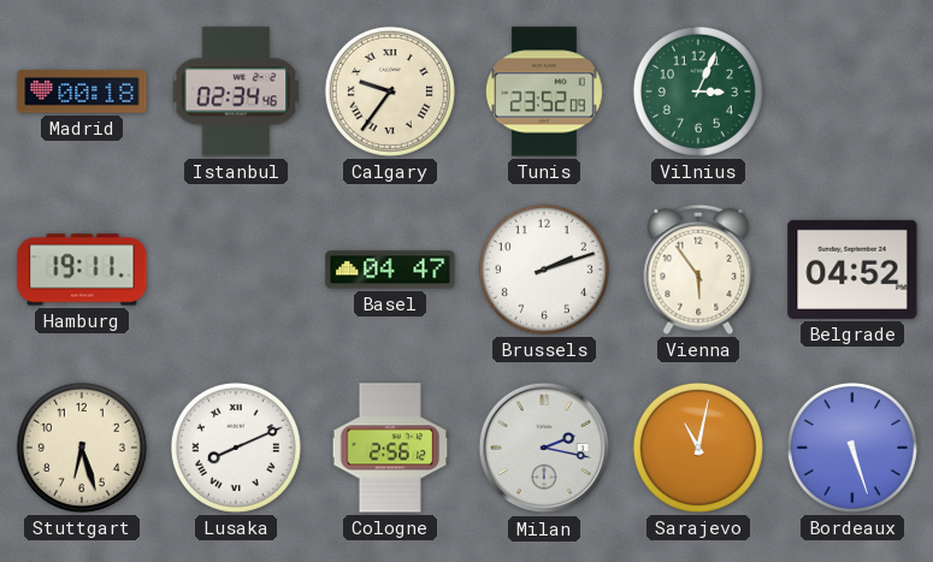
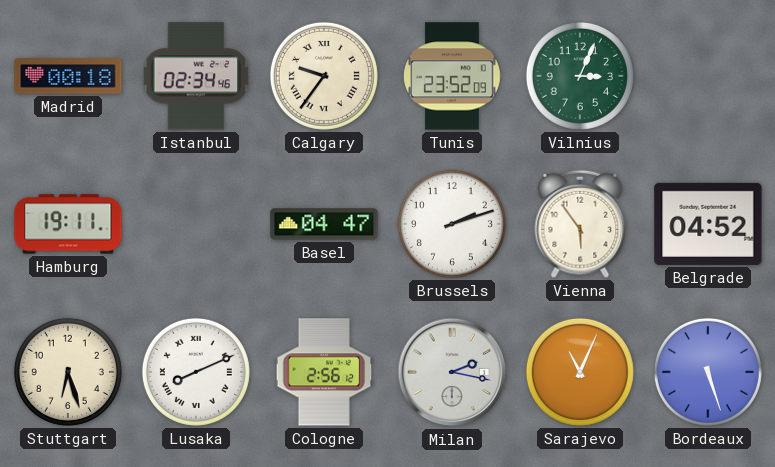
Sarajevo: 11:02 -> 11:04 (580, 372)
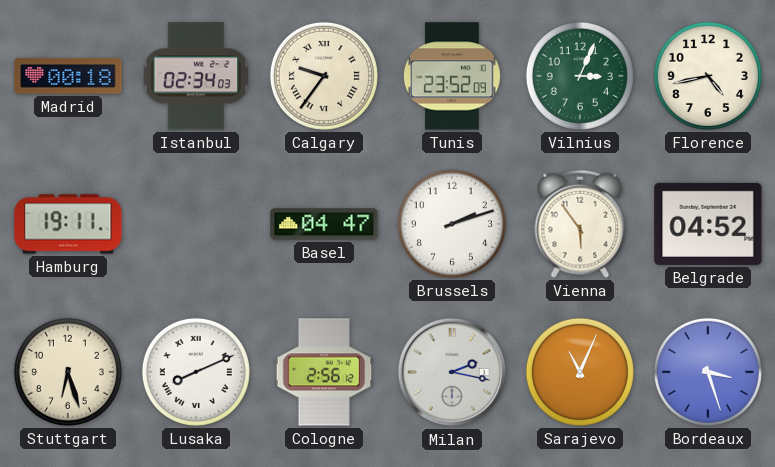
Istanbul: 02:34:46 -> 02:34:03 (196, 76)
Florence: none -> 4:43 (708, 76)
Bordeaux: 5:27 -> 3:27 (708, 372)
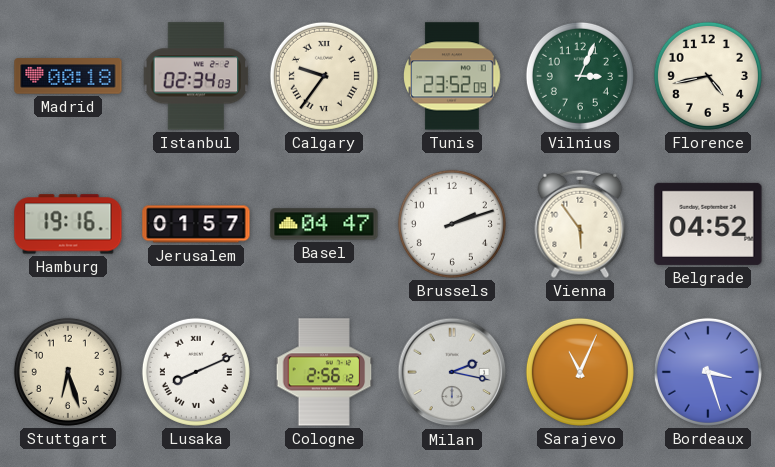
Hamburg: 19:11 -> 19:16 (68, 224)
Jerusalem: none -> 01:57 (196, 224)
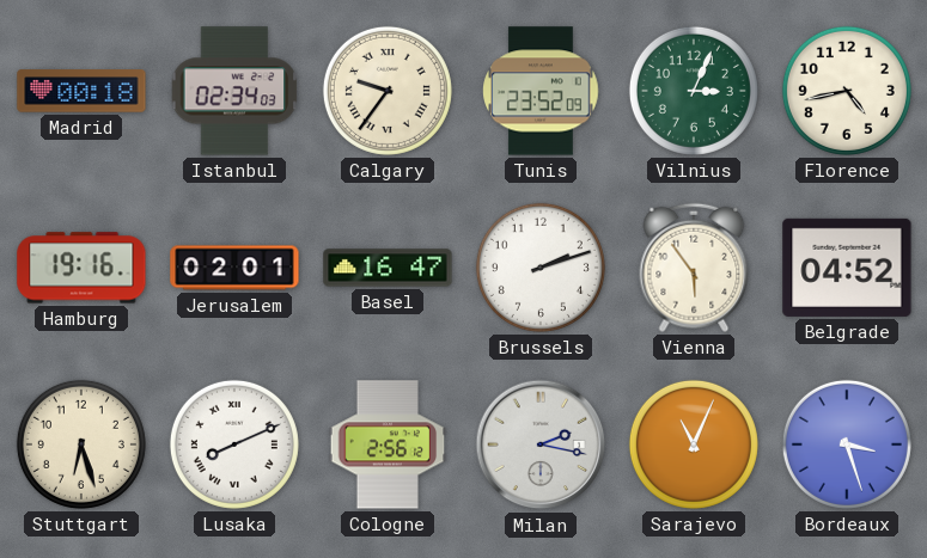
Jerusalem: 01:57 -> 02:01 (234, 268)
Basel: 04:47 -> 16:47 (388, 268)
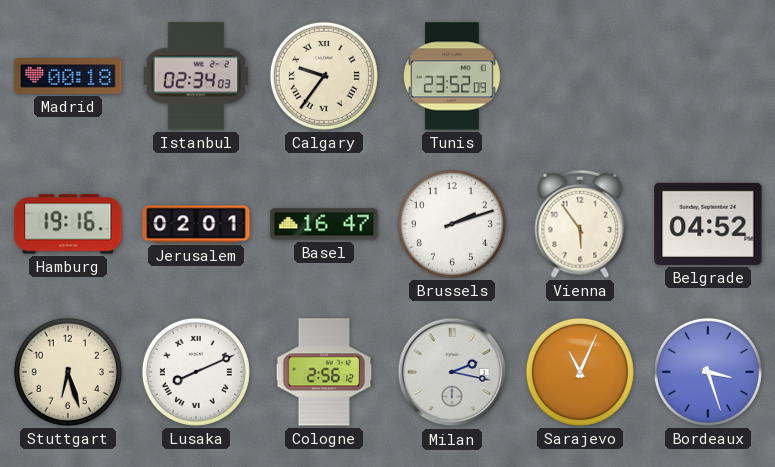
Vilnius: 3:04 -> none (694, 91)
Florence: 4:43 -> none (847, 91)
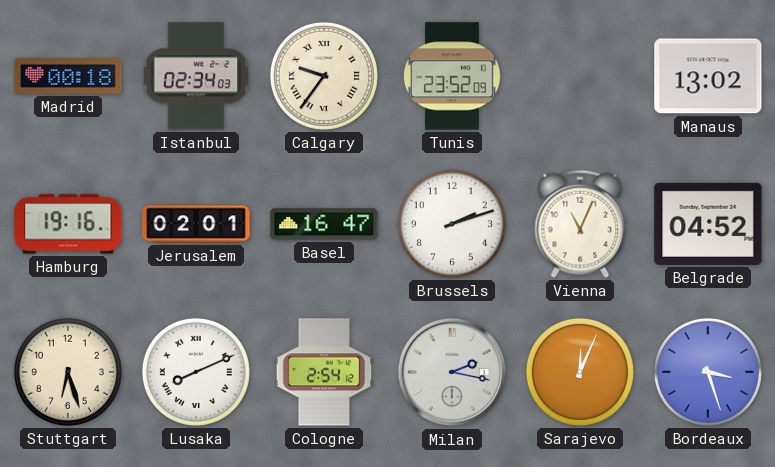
Manaus: none -> 13:02 (708, 76)
Vienna: 5:54 -> 11:04 (580, 224)
Cologne: 2:56 -> 2:54 (324, 372)
Sarajevo: 11:04 -> 12:04 (580, 372)
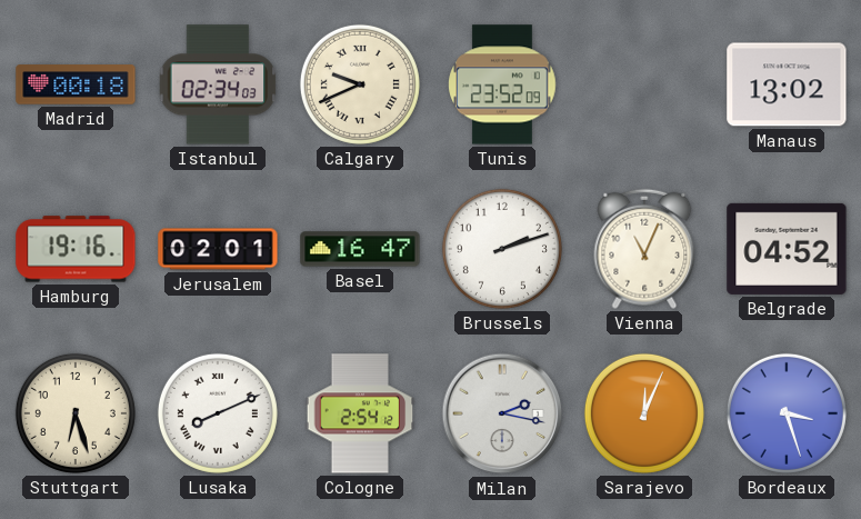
Calgary: 9:36 -> 9:41 (360, 84)
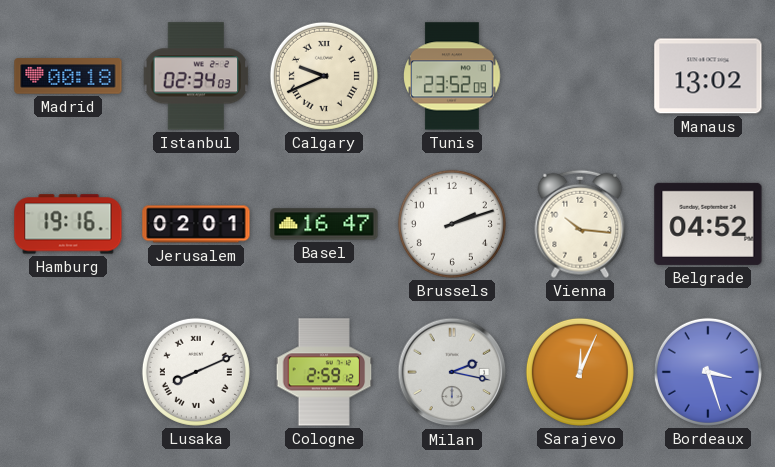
Vienna: 11:04 -> 10:16 (580, 224)
Stuttgart: 6:27 -> none (76, 413)
Cologne: 2:54 -> 2:59 (324, 372)
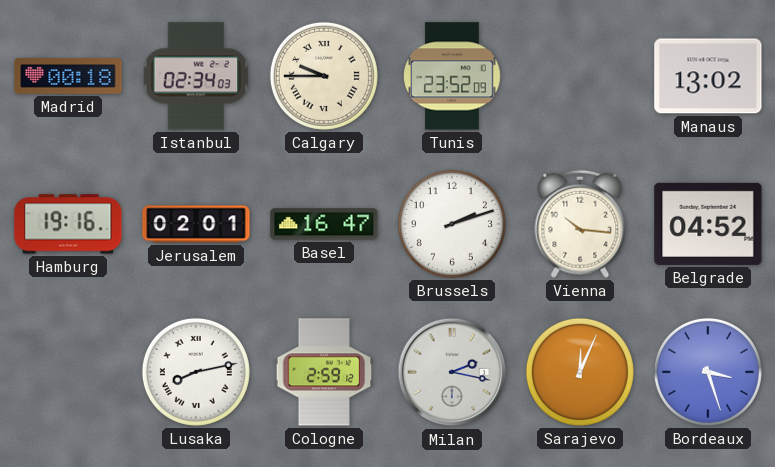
Calgary: 9:41 -> 9:45 (324, 76)
Lusaka: 8:11 -> 8:13 (196, 372)
